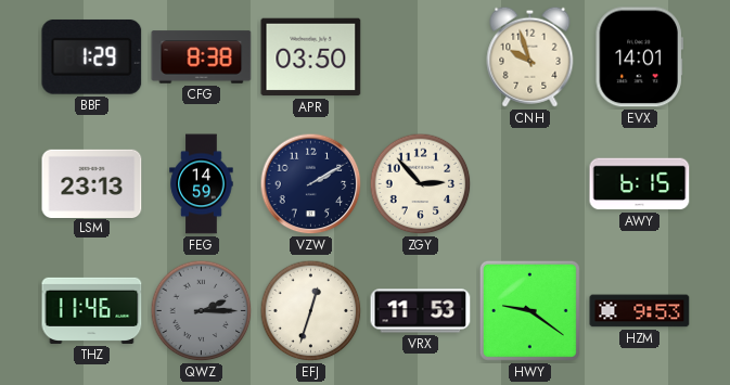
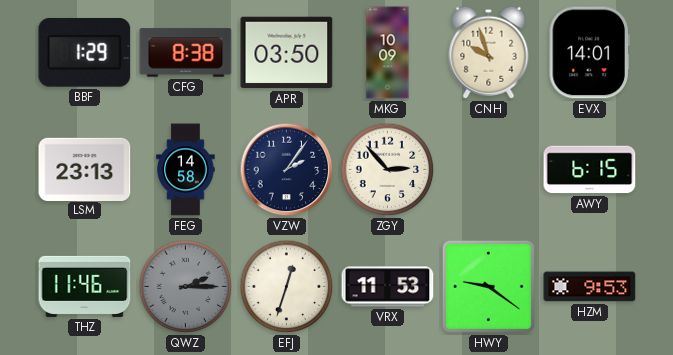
MKG: none -> 10:09 (388, 53)
FEG: 14:59 -> 14:58 (186, 170)
VZW: 2:10 -> 2:06 (287, 170)
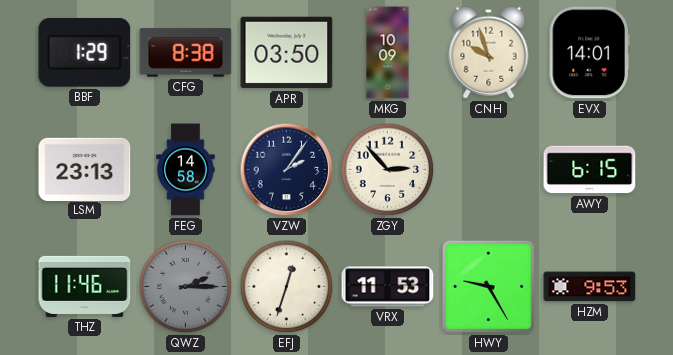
HWY: 9:21 -> 9:25 (488, 286)
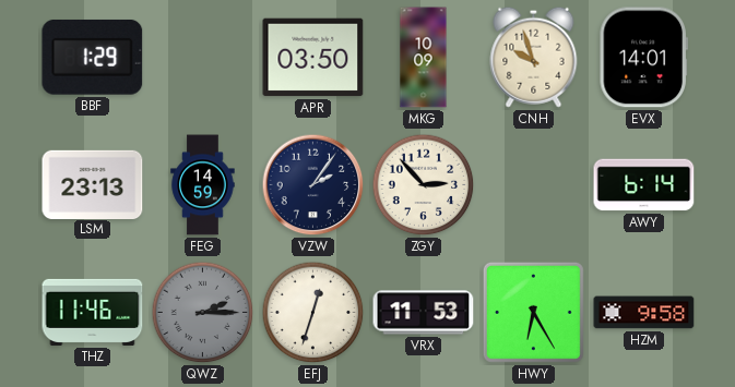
CFG: 8:38 -> none (186, 53)
FEG: 14:58 -> 14:59 (203, 185)
AWY: 6:15 -> 6:14 (644, 185)
HWY: 9:25 -> 6:25 (533, 312)
HZM: 9:53 -> 9:58 (644, 313)
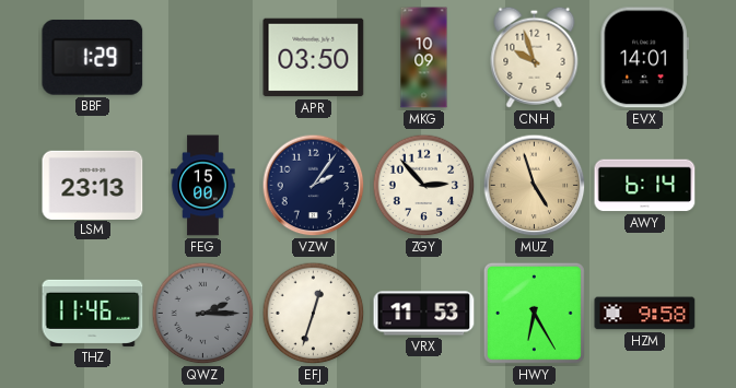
FEG: 14:59 -> 15:00 (203, 186)
MUZ: none -> 4:57 (535, 186)
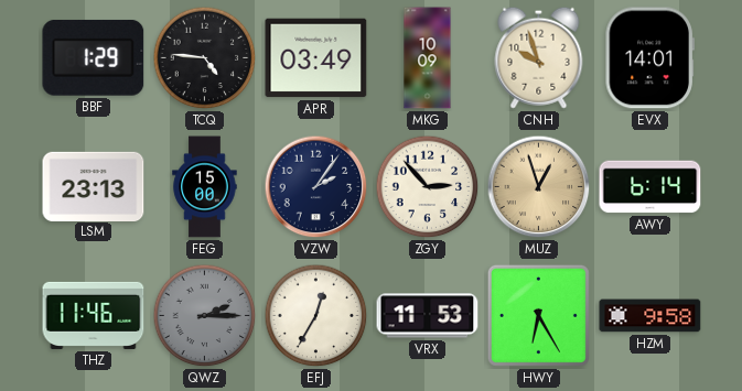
TCQ: none -> 4:46 (205, 58)
APR: 03:50 -> 03:49 (316, 58)
MUZ: 4:57 -> 12:57 (539, 187)
EFJ: 12:33 -> 12:35 (316, 316)
